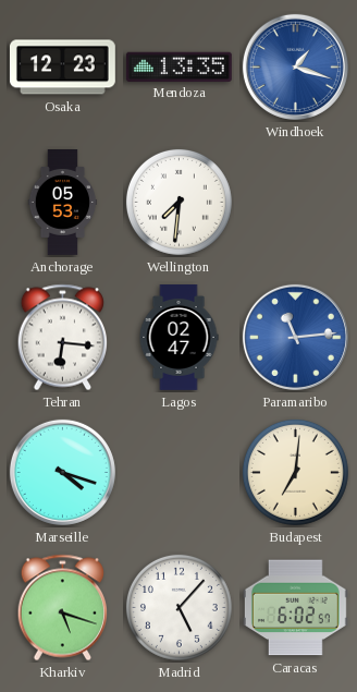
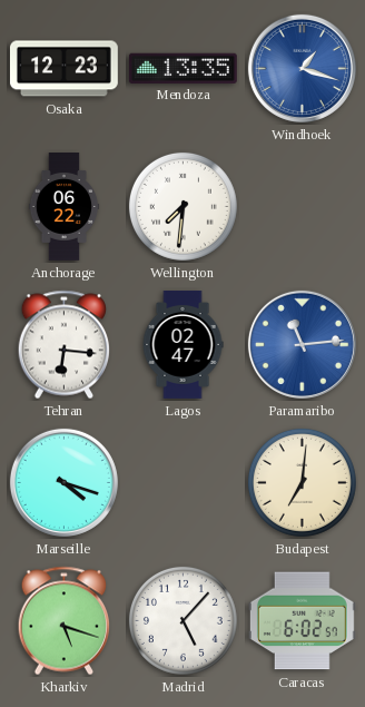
Anchorage: 05:53 -> 06:22 (65, 207)
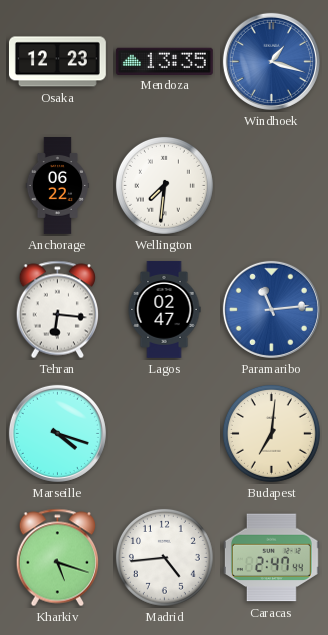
Madrid: 5:07 -> 4:44 (164, 557)
Caracas: 6:02 -> 2:47 (271, 558)
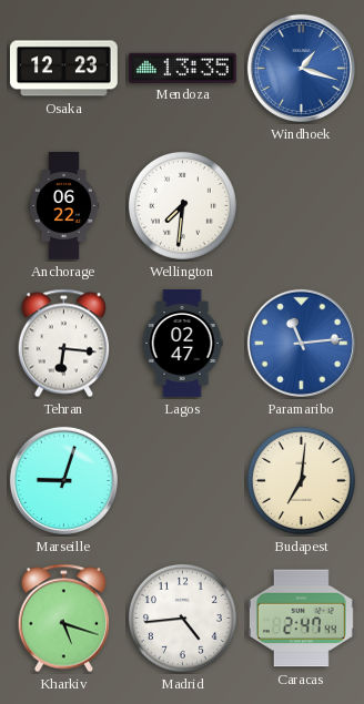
Marseille: 4:18 -> 9:03 (63, 480)
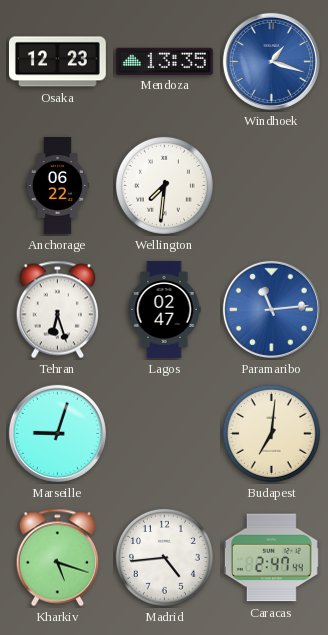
Tehran: 6:16 -> 6:27 (57, 310)
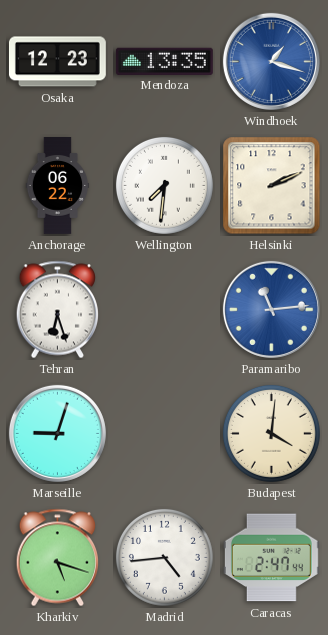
Helsinki: none -> 2:11 (272, 186)
Lagos: 02:47 -> none (164, 310)
Budapest: 7:01 -> 4:01 (271, 433)
